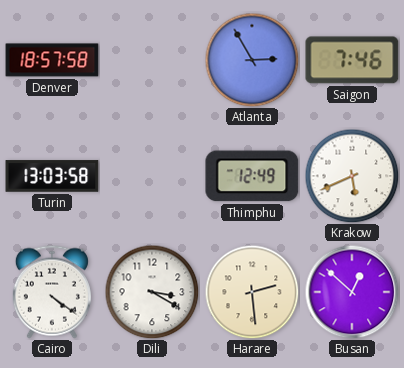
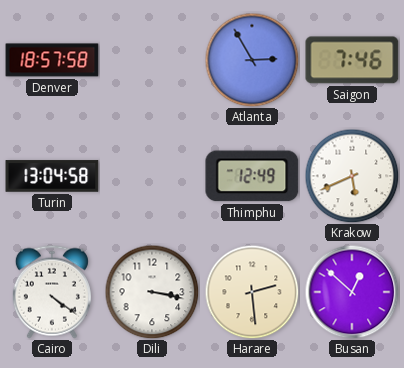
Turin: 13:03 -> 13:04 (52, 176)
Dili: 3:20 -> 3:17 (152, 292)
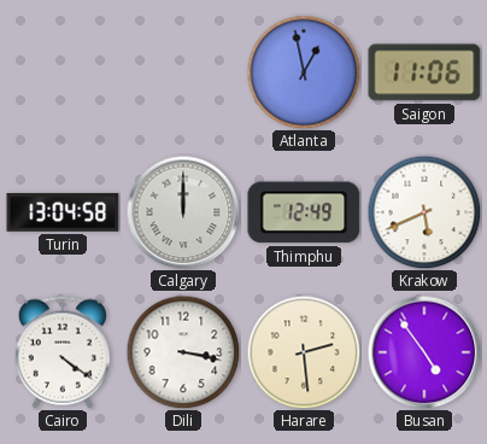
Denver: 18:57 -> none (52, 60)
Atlanta: 2:55 -> 12:58 (304, 72)
Saigon: 7:46 -> 11:06 (424, 72)
Calgary: none -> 12:00 (183, 212)
Busan: 12:52 -> 4:54 (424, 352)
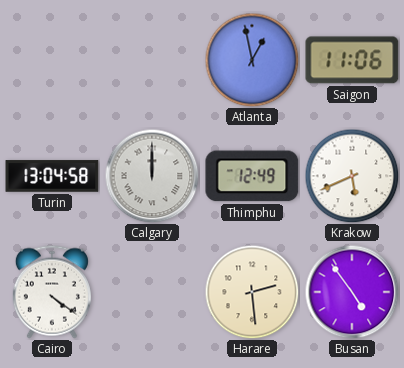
Dili: 3:17 -> none (183, 352)
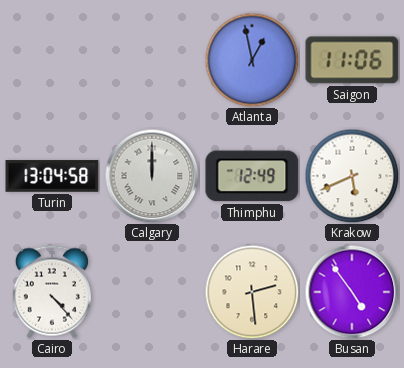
Cairo: 4:21 -> 4:23 (52, 292)
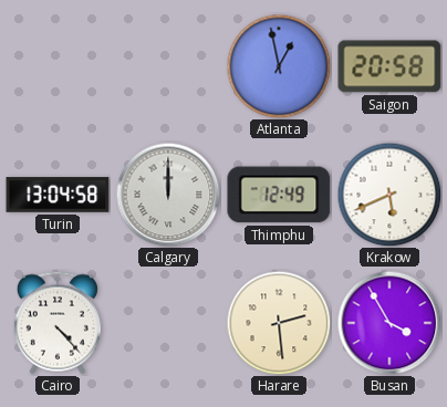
Saigon: 11:06 -> 20:58 (389, 66)
Busan: 4:54 -> 3:55 (389, 323)
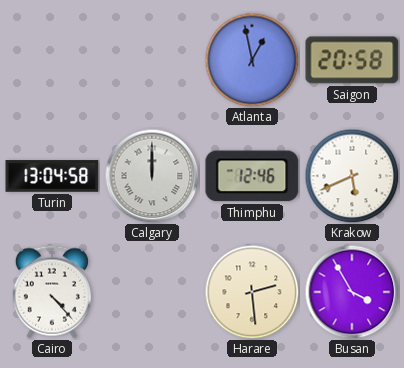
Thimphu: 12:49 -> 12:46 (252, 176)
